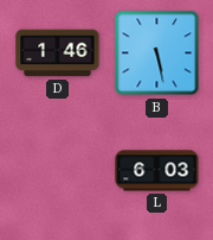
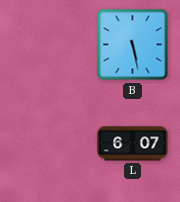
D: 1:46 -> none (58, 53)
L: 6:03 -> 6:07 (133, 144)
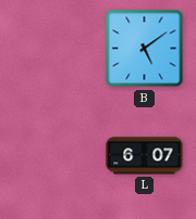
B: 5:28 -> 5:09 (145, 49)
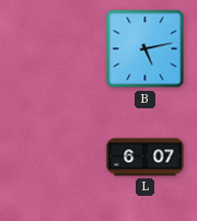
B: 5:09 -> 5:13 (146, 49)
